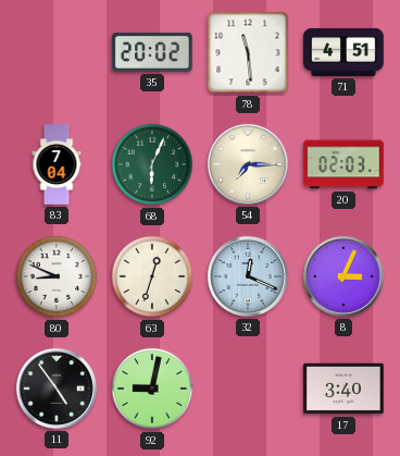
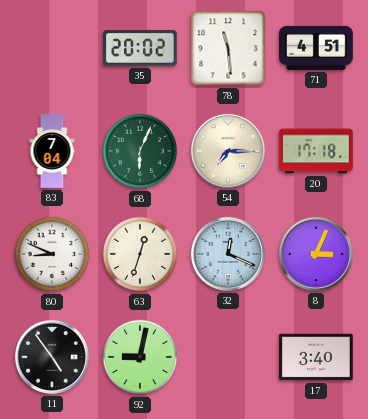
20: 02:03 -> 17:18 (316, 151)
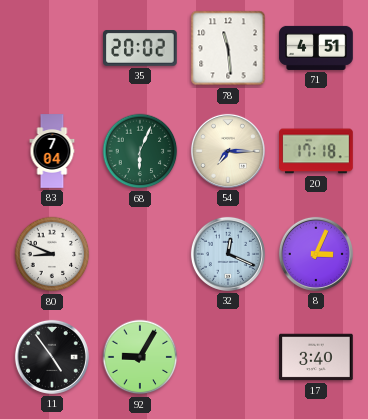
63: 12:33 -> none (140, 254)
92: 9:02 -> 9:05 (140, 357)
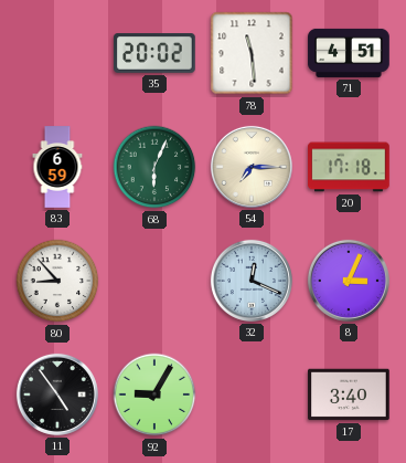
83: 7:04 -> 6:59 (57, 167)
80: 8:49 -> 8:53 (57, 281)
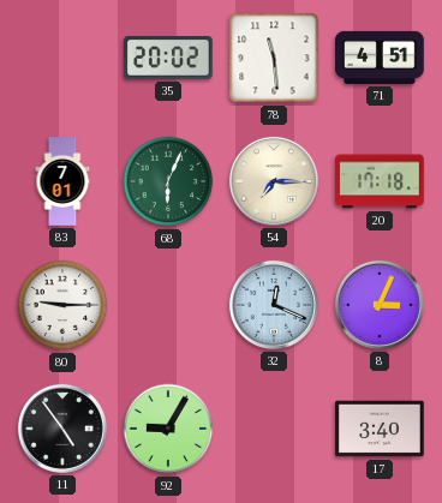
83: 6:59 -> 7:01 (62, 181)
80: 8:53 -> 9:15 (62, 305)
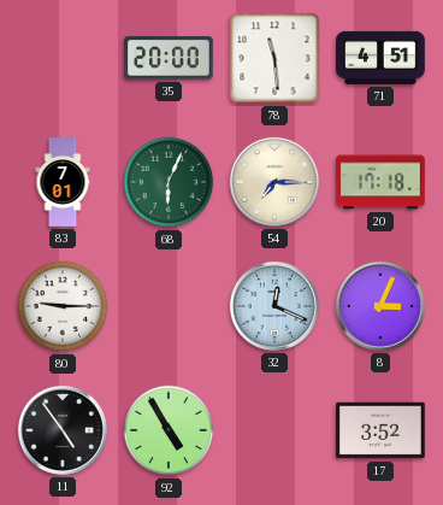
35: 20:02 -> 20:00 (169, 59)
92: 9:05 -> 4:55 (169, 430)
17: 3:40 -> 3:52 (380, 430)
